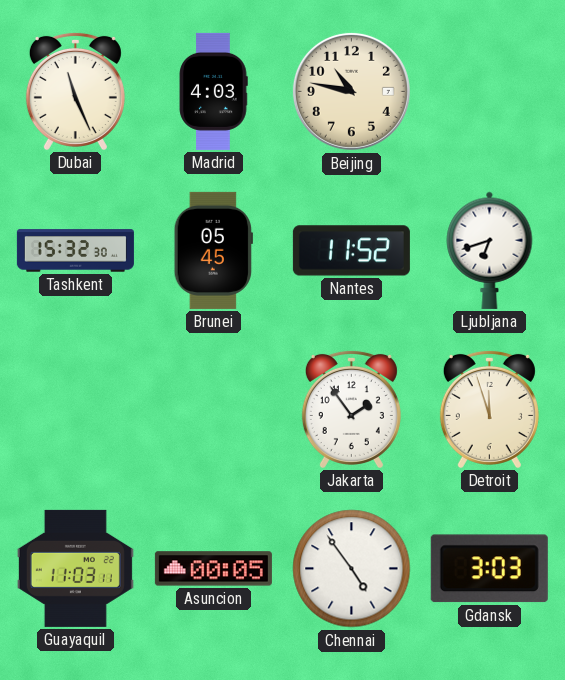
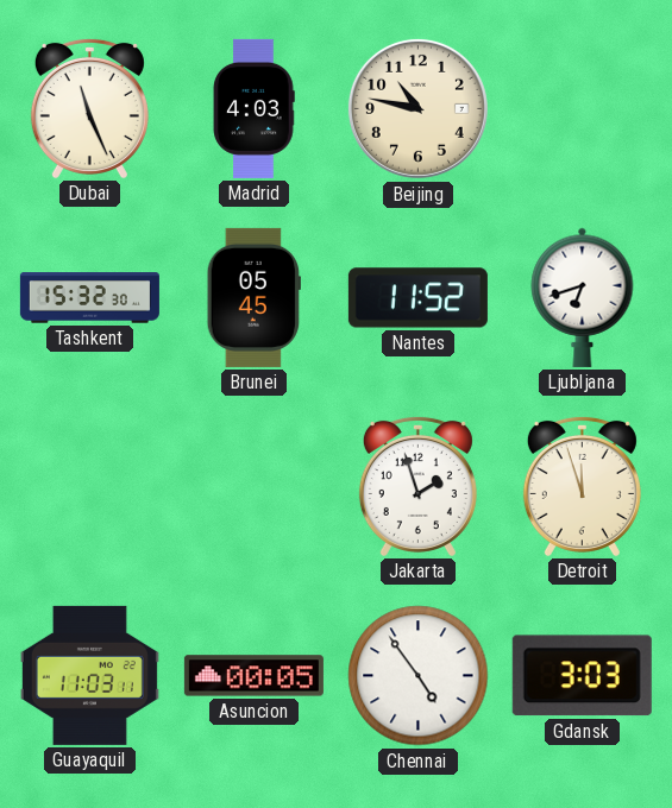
Jakarta: 1:54 -> 1:57 (417, 486)
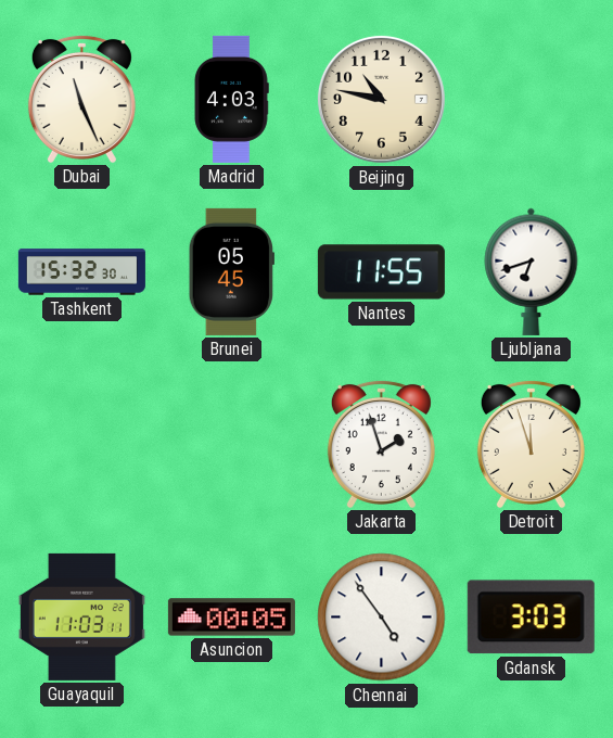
Nantes: 11:52 -> 11:55 (381, 272)
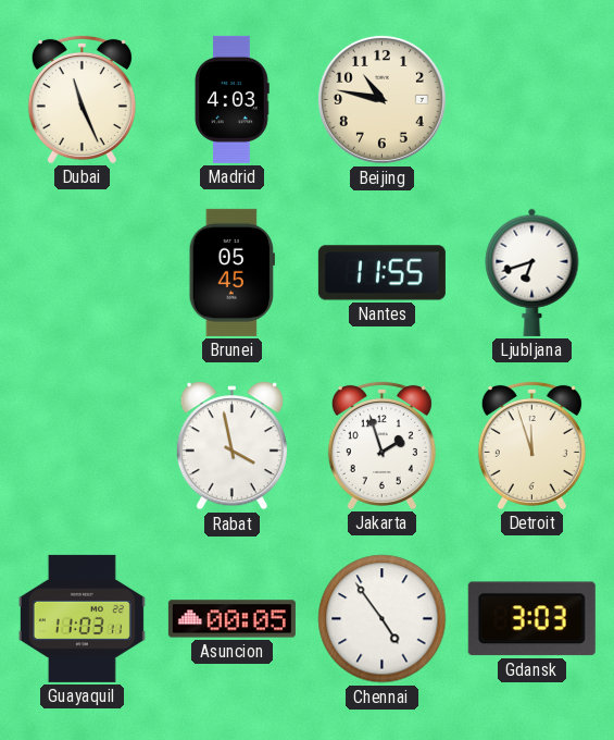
Tashkent: 15:32 -> none (81, 272)
Rabat: none -> 3:58 (231, 446)
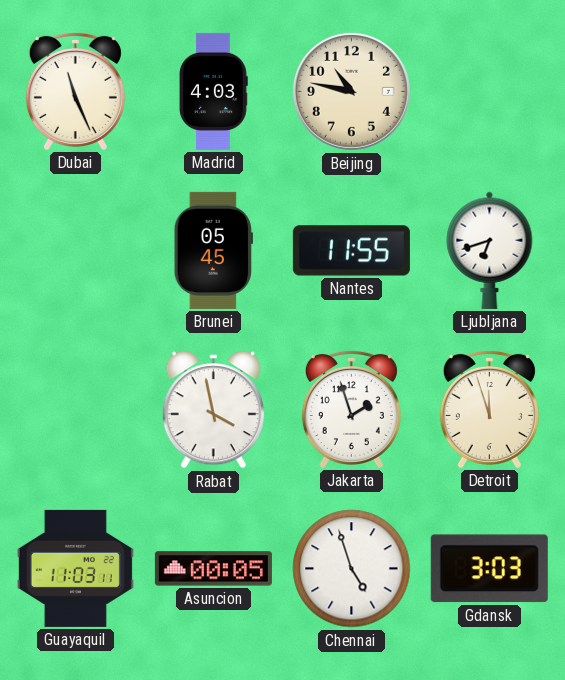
Chennai: 4:54 -> 4:57 (352, 569)
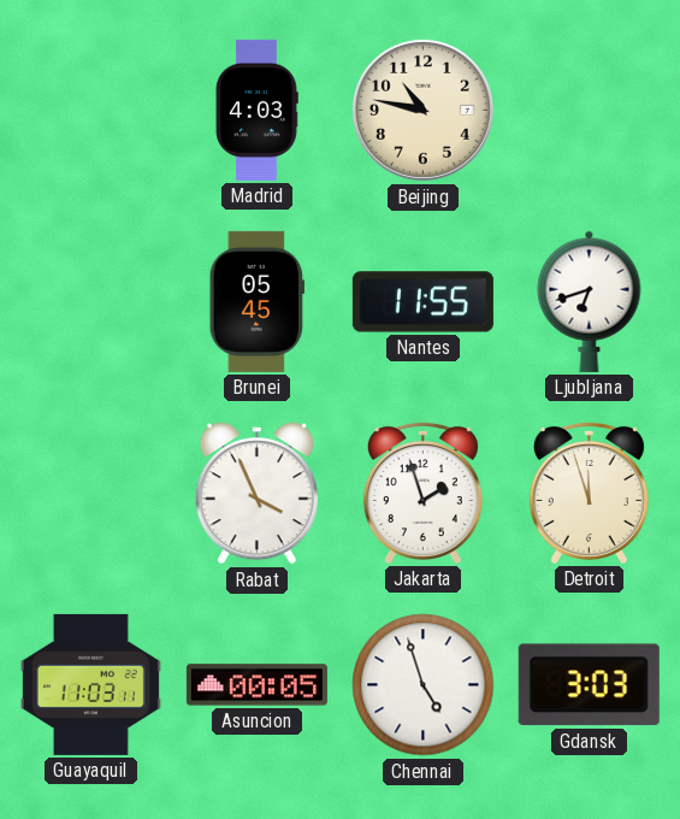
Dubai: 11:26 -> none (75, 91)
Rabat: 3:58 -> 3:56 (256, 494)
